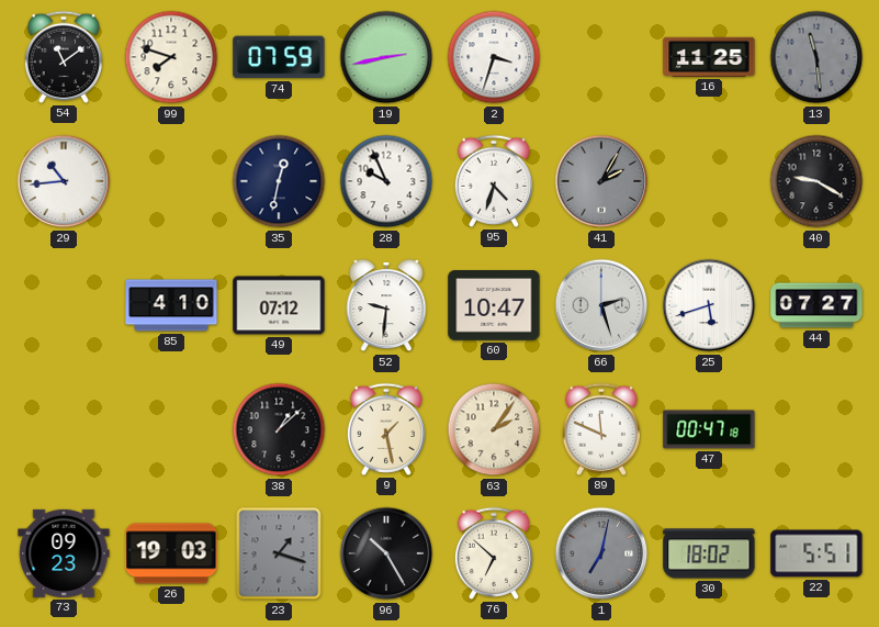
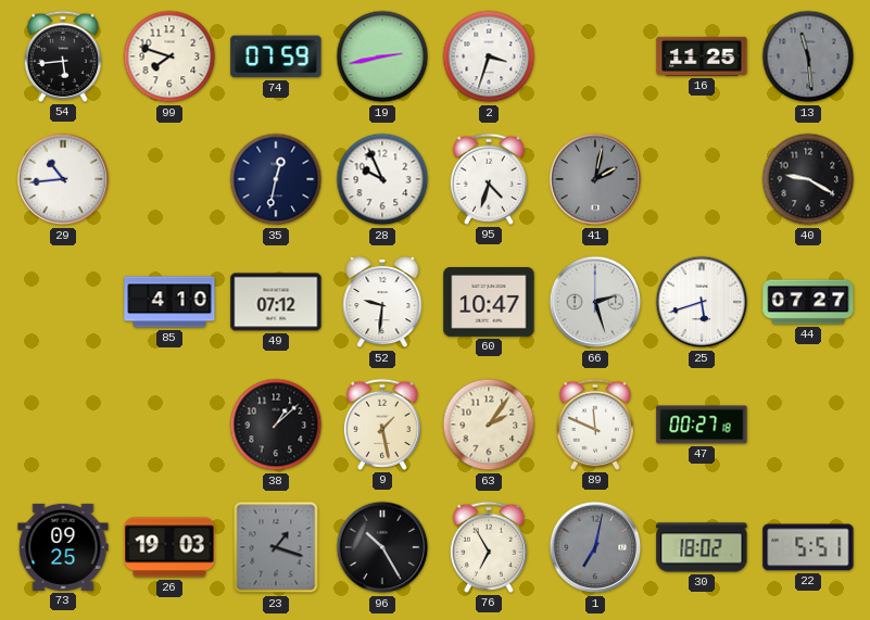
54: 11:09 -> 5:44 (63, 56)
41: 2:05 -> 2:02 (595, 179)
47: 00:47 -> 00:27 (702, 425)
73: 09:23 -> 09:25 (63, 547)
76: 6:52 -> 6:55 (489, 547)
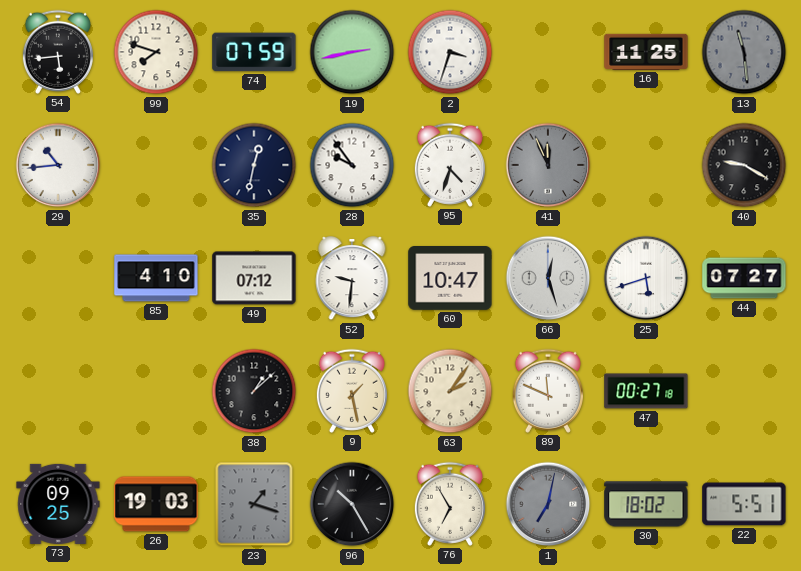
28: 9:56 -> 9:54 (352, 165)
41: 2:02 -> 11:56 (548, 165)
66: 2:27 -> 12:27 (548, 278)
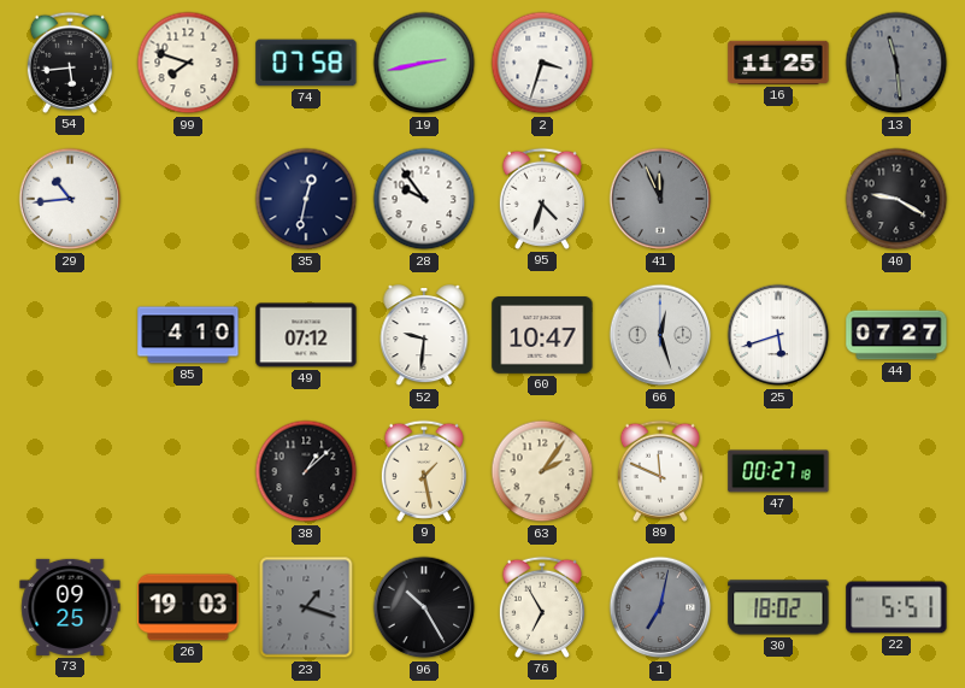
74: 07:59 -> 07:58 (306, 63)
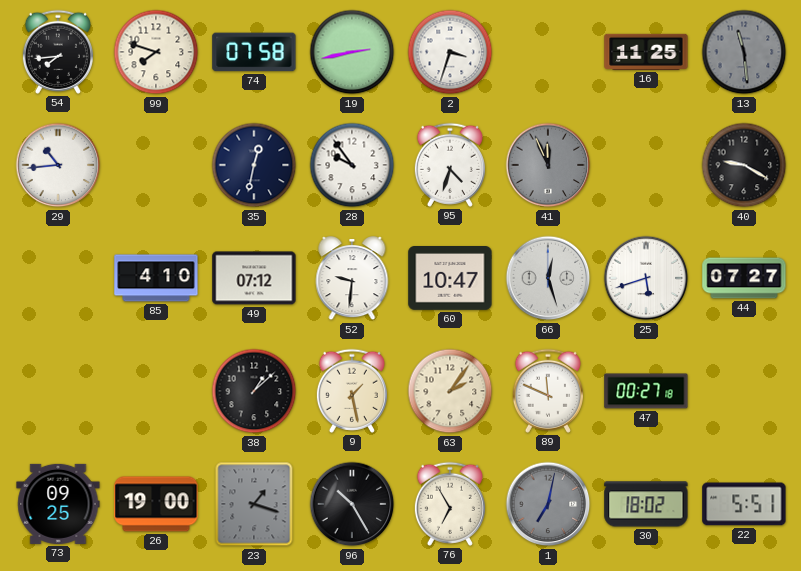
54: 5:44 -> 7:44 (58, 52)
26: 19:03 -> 19:00 (156, 504)
